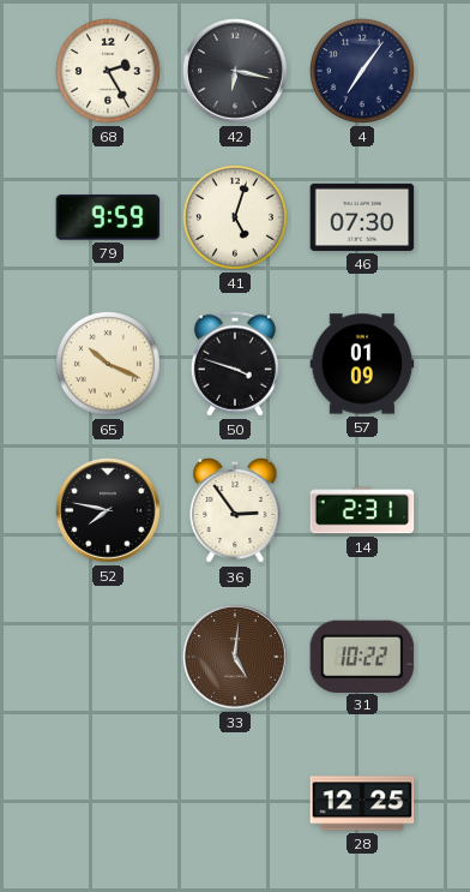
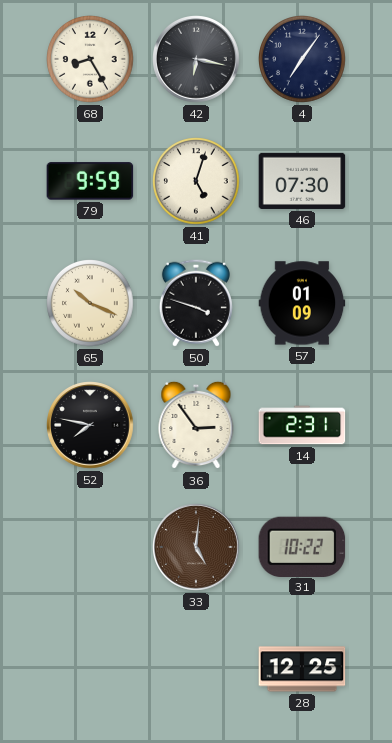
68: 2:25 -> 8:25 (91, 60)
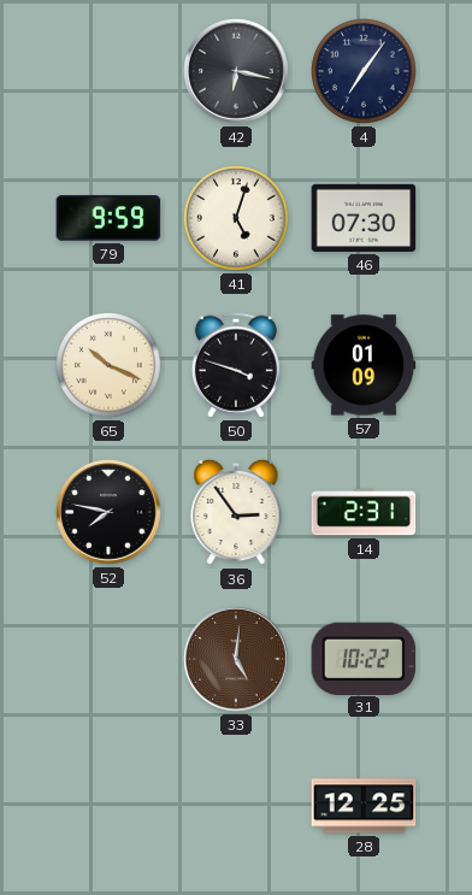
68: 8:25 -> none (91, 60)
